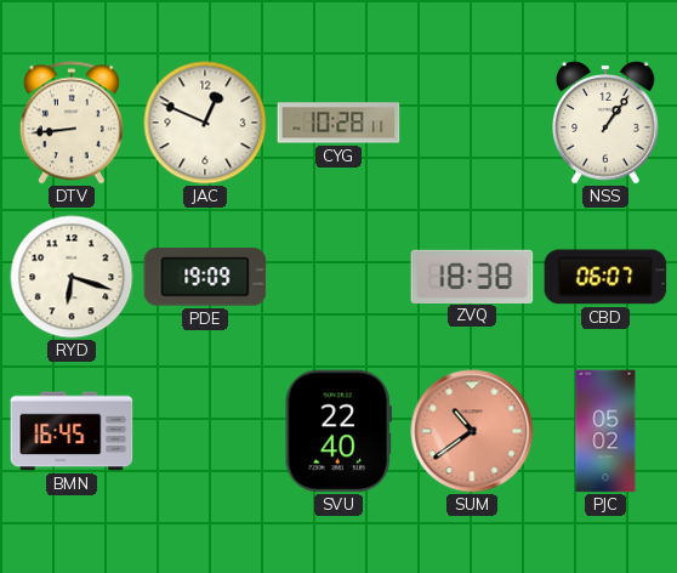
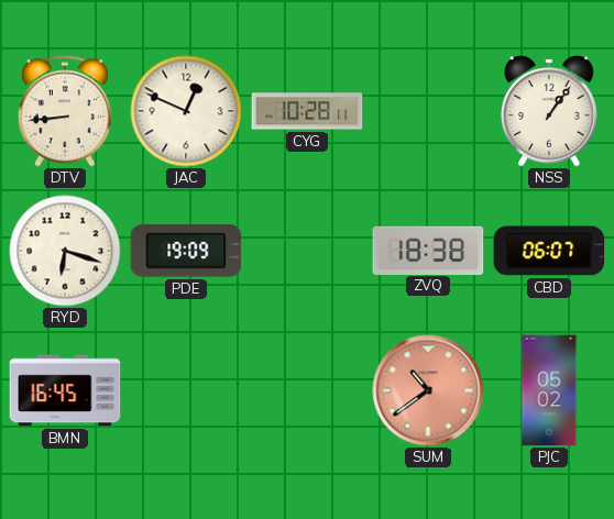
SVU: 22:40 -> none (338, 431)
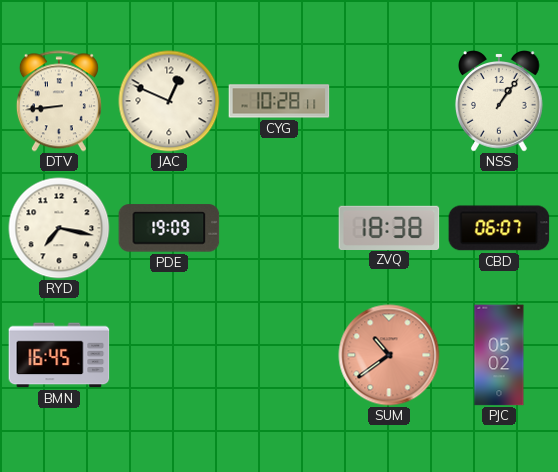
RYD: 6:18 -> 7:17 (59, 228)
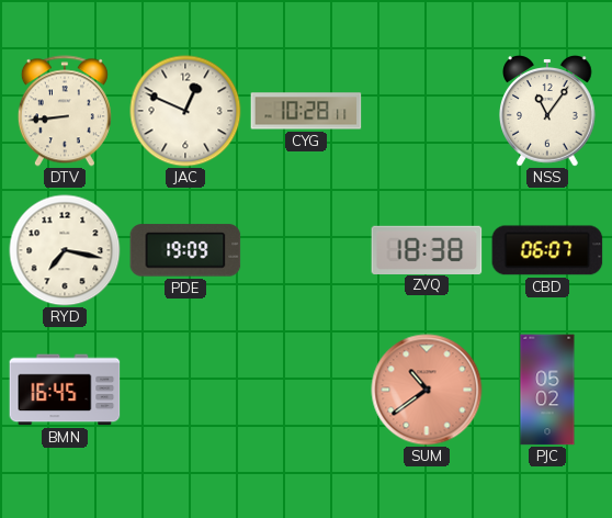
NSS: 1:06 -> 11:06 (548, 111)
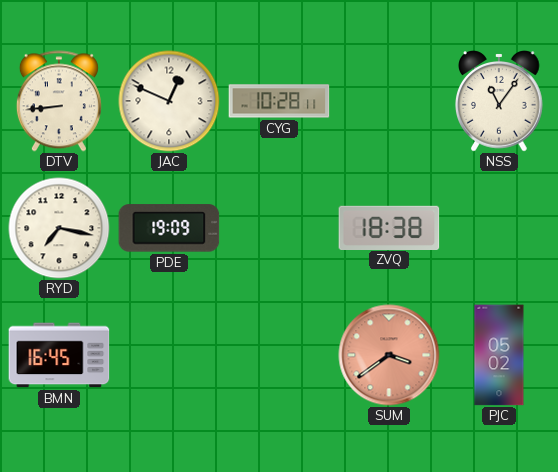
CBD: 06:07 -> none (547, 250)
SUM: 10:39 -> 3:39 (389, 355)
